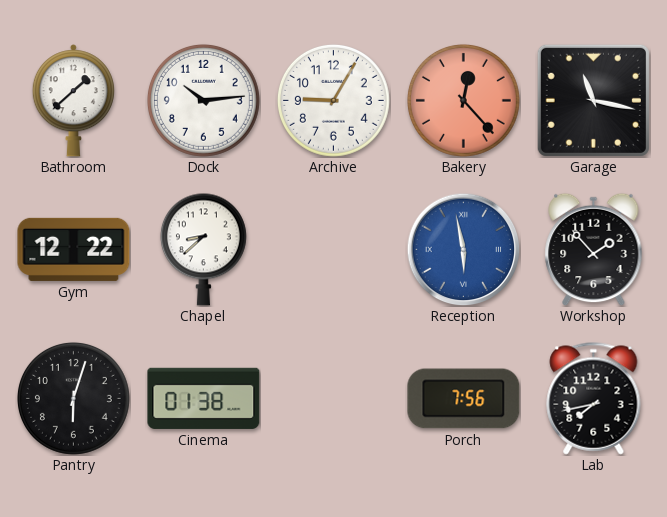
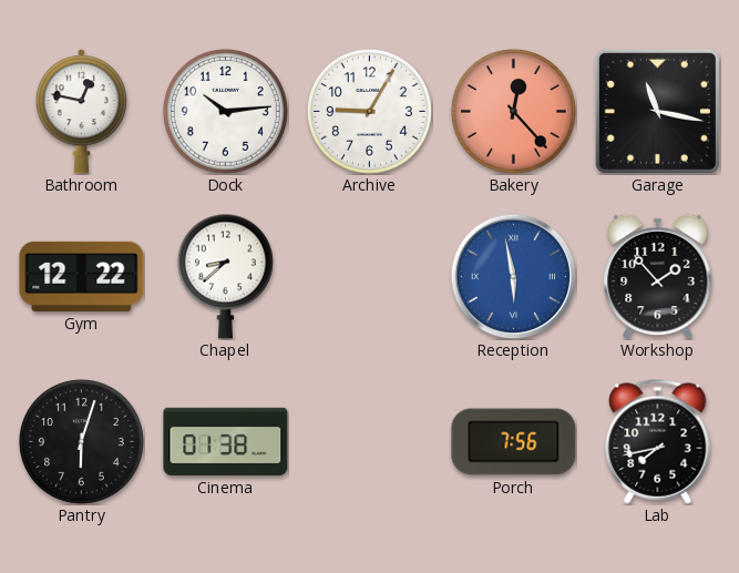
Bathroom: 1:38 -> 12:47 (81, 112)
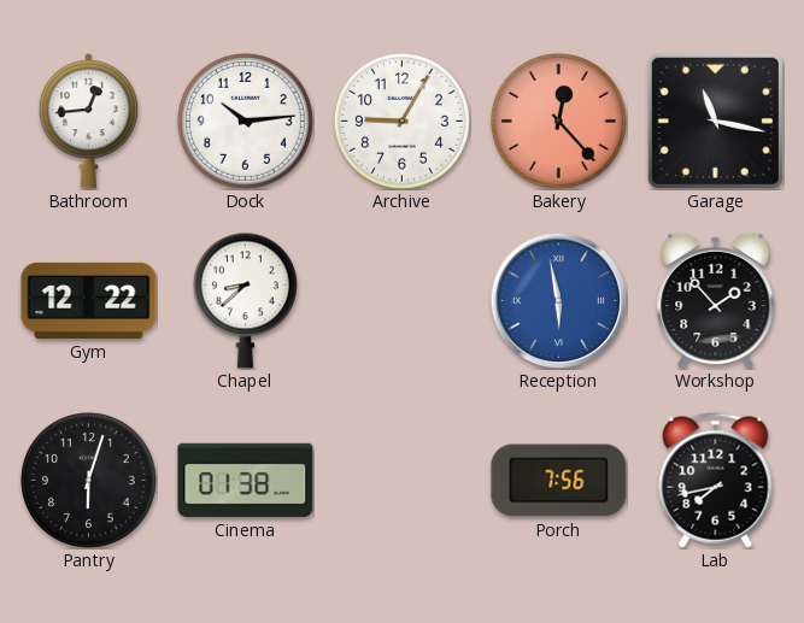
Bathroom: 12:47 -> 12:44 (88, 122)
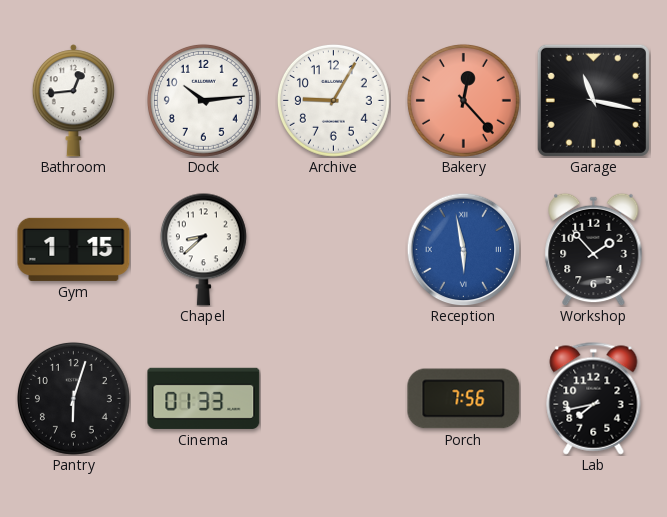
Gym: 12:22 -> 1:15 (74, 249)
Cinema: 01:38 -> 01:33 (204, 398)
